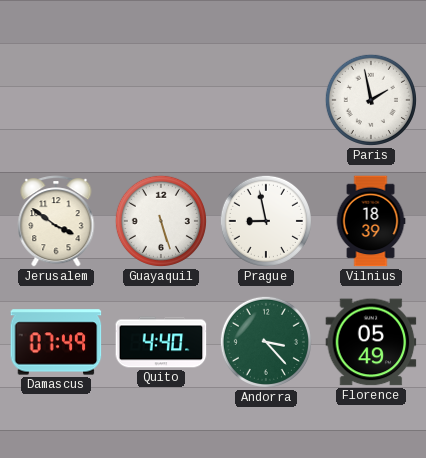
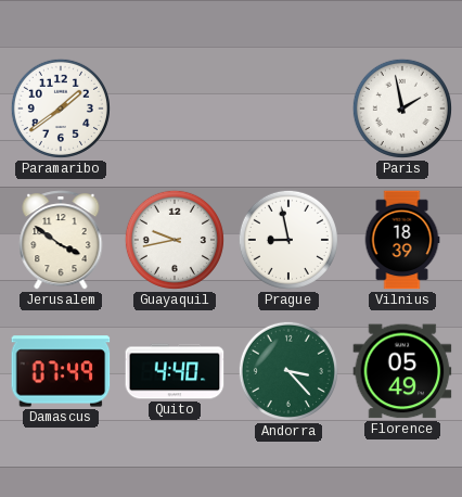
Paramaribo: none -> 1:39 (61, 109)
Guayaquil: 5:27 -> 9:43 (175, 240)
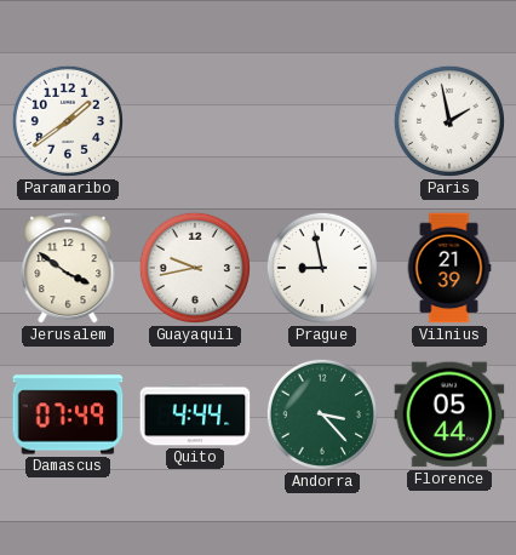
Vilnius: 18:39 -> 21:39 (449, 268)
Quito: 4:40 -> 4:44 (195, 414)
Florence: 05:49 -> 05:44 (449, 414)
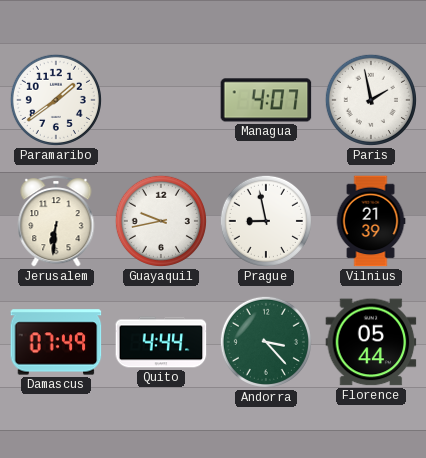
Managua: none -> 4:07 (266, 100)
Jerusalem: 3:51 -> 6:31 (56, 221)
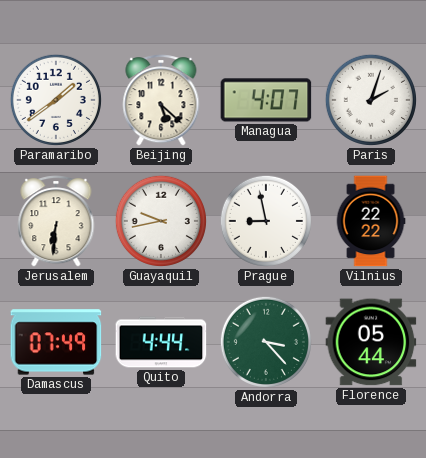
Beijing: none -> 5:22 (161, 100)
Paris: 1:58 -> 2:03 (371, 100)
Vilnius: 21:39 -> 22:22 (371, 221)
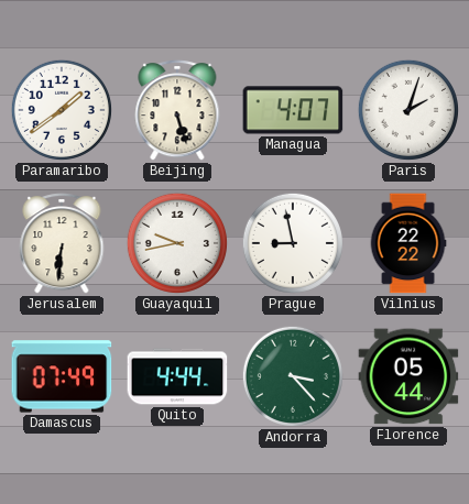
Beijing: 5:22 -> 5:27 (177, 110)
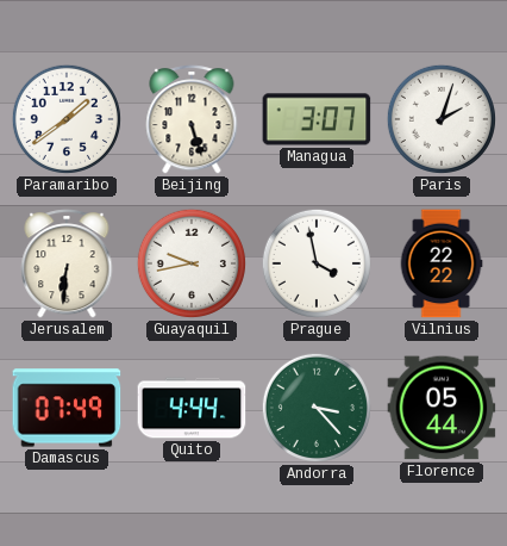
Managua: 4:07 -> 3:07 (317, 119)
Prague: 8:58 -> 3:58 (317, 263)
